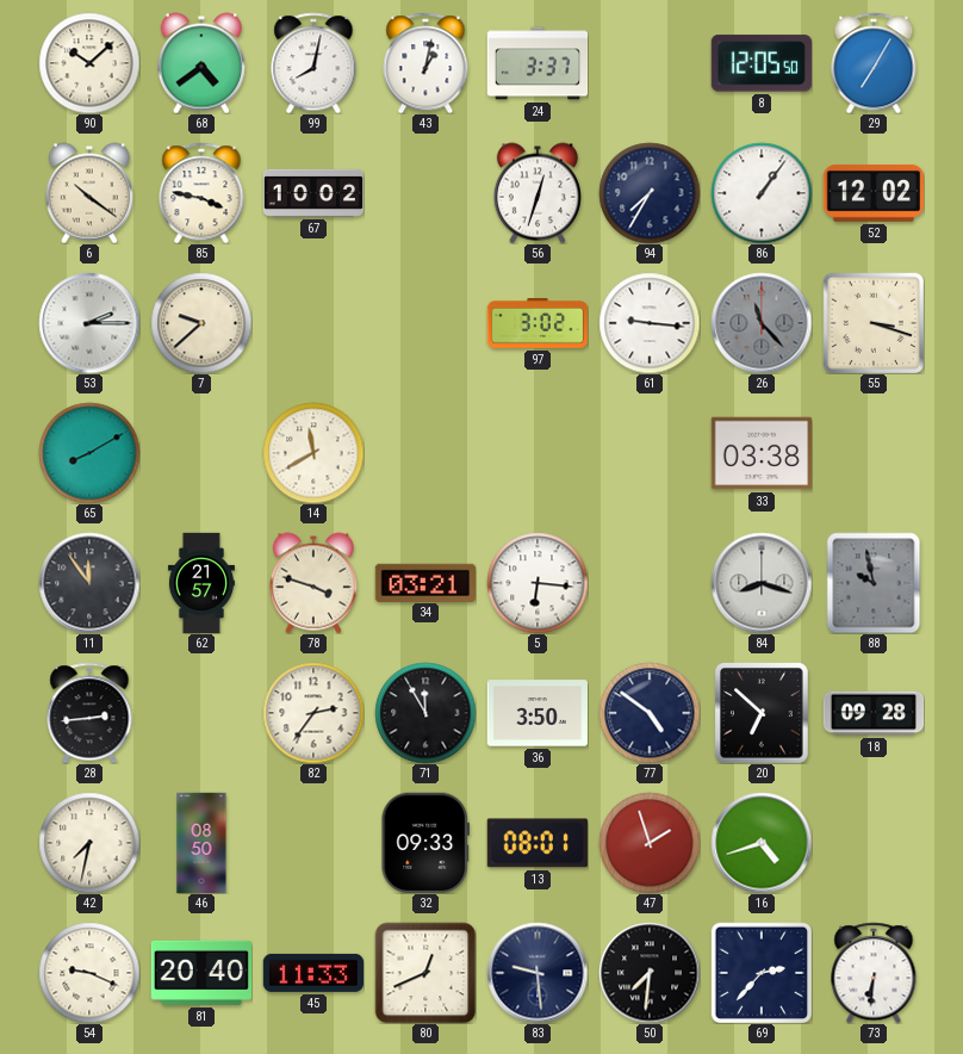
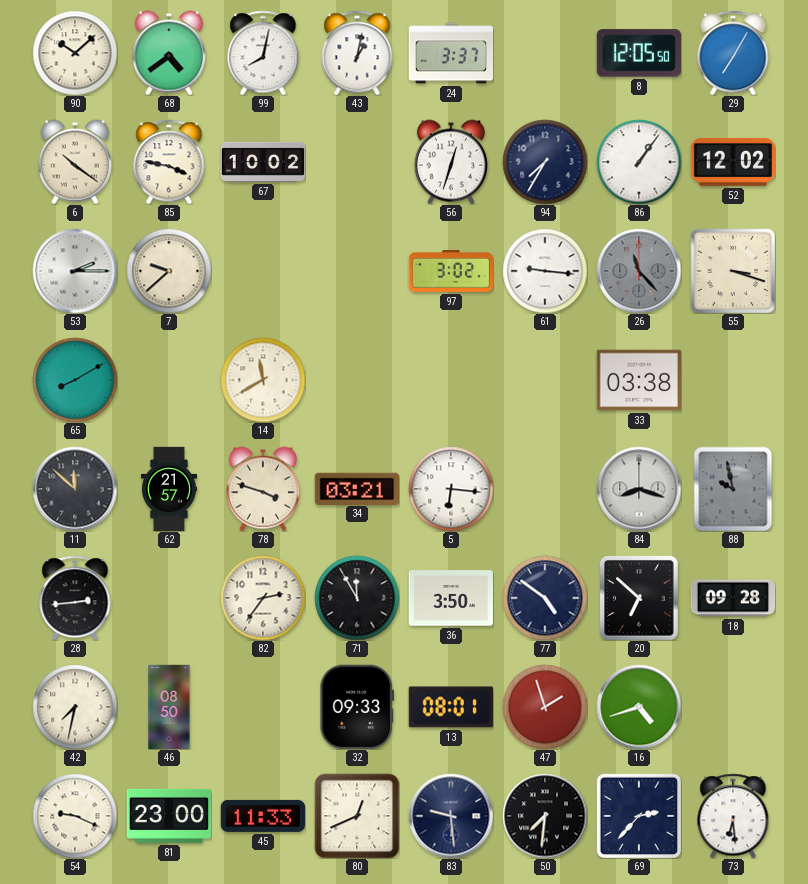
11: 11:54 -> 11:52 (75, 489)
81: 20:40 -> 23:00 (169, 816)
73: 6:31 -> 6:29 (733, 816)
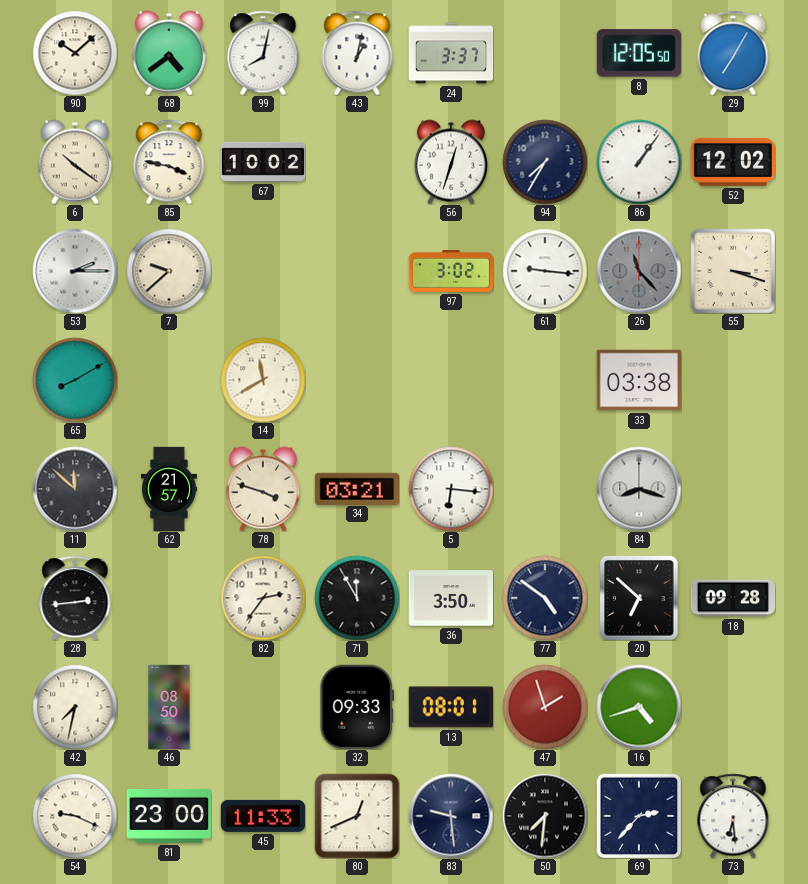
88: 9:58 -> none (733, 489)
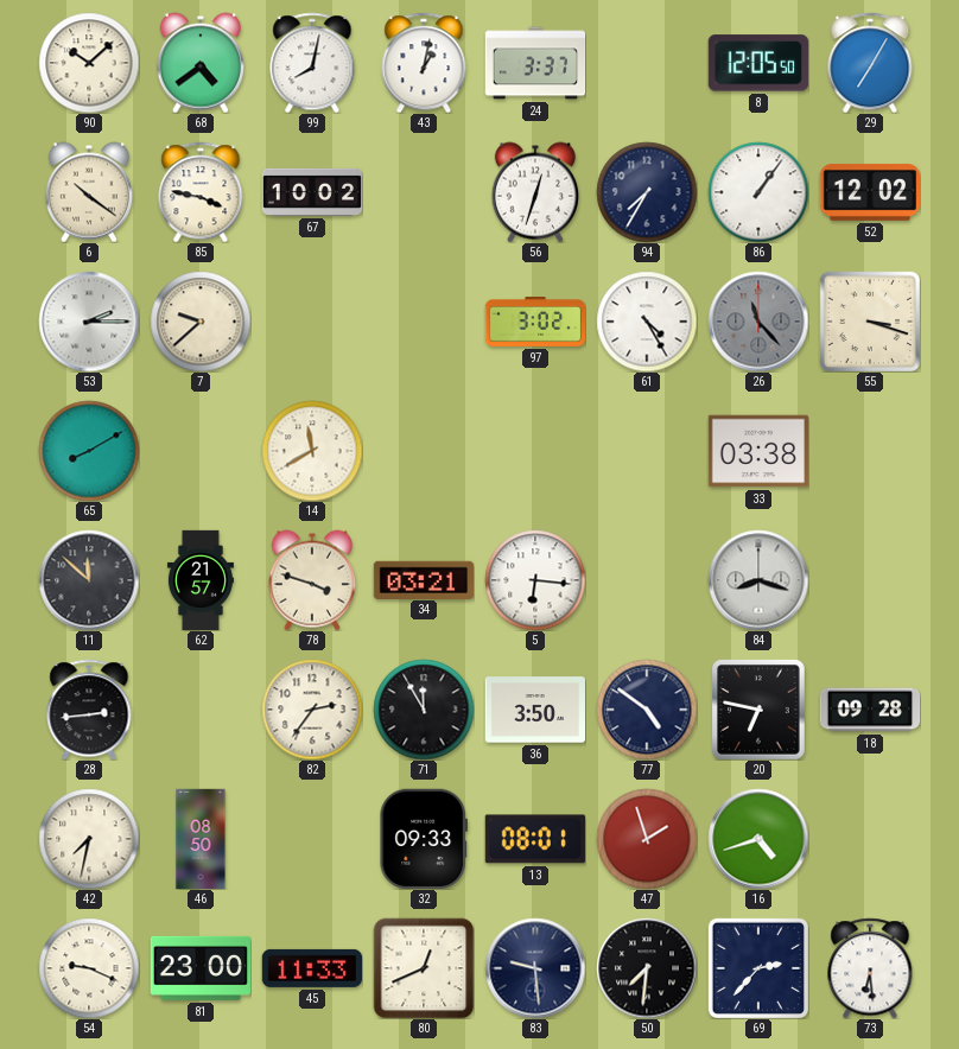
61: 9:16 -> 4:25 (647, 322)
20: 6:52 -> 6:47 (758, 710)
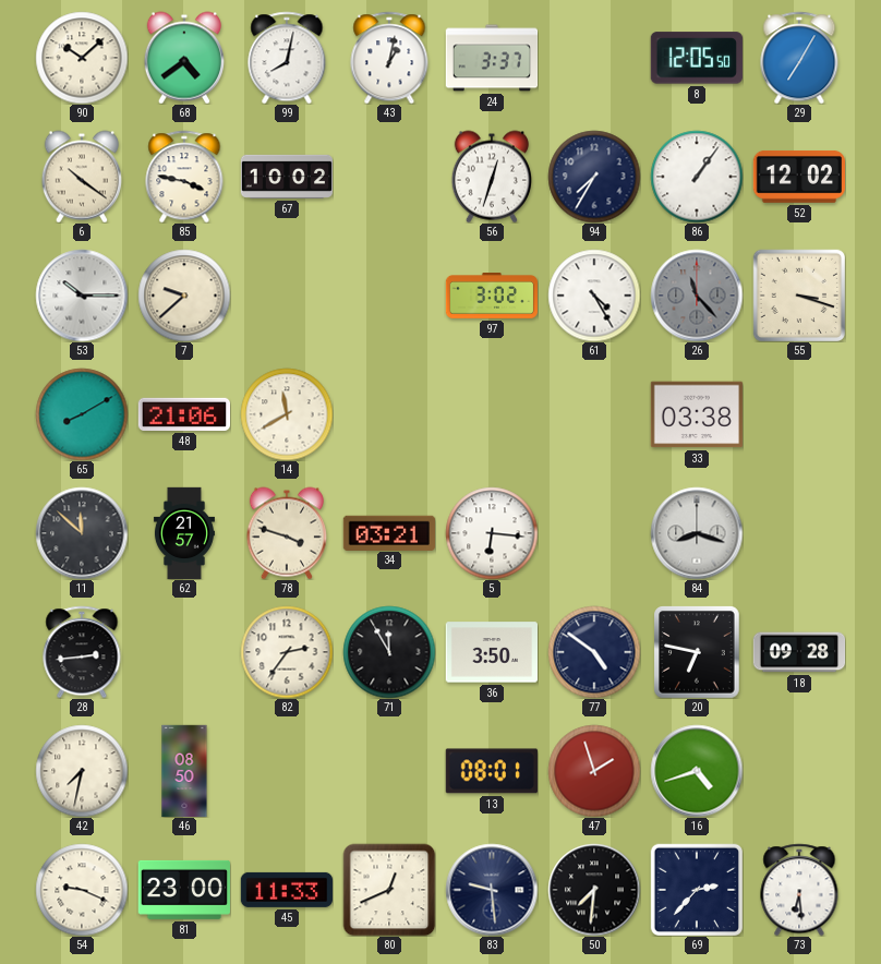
53: 2:15 -> 10:15 (82, 296)
48: none -> 21:06 (183, 414)
32: 09:33 -> none (424, 839)
